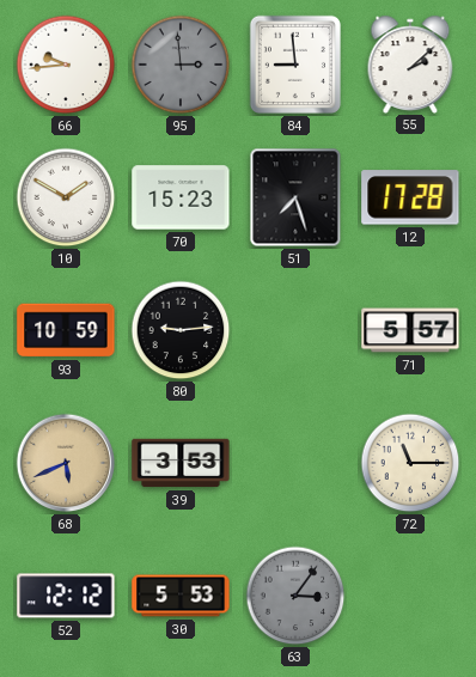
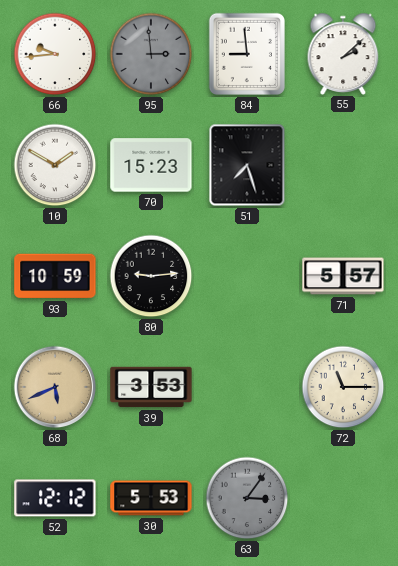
12: 17:28 -> none (410, 197)
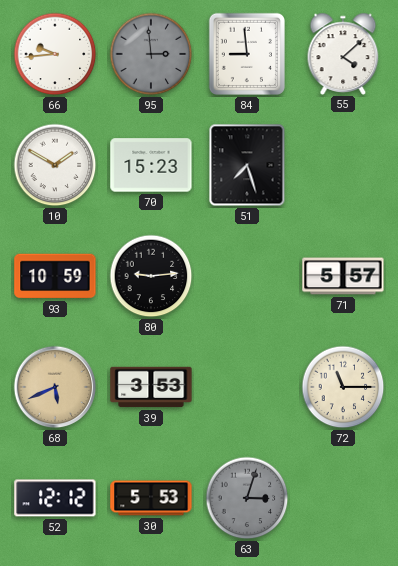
55: 2:08 -> 4:08 (343, 53)
63: 3:06 -> 3:03 (247, 498)
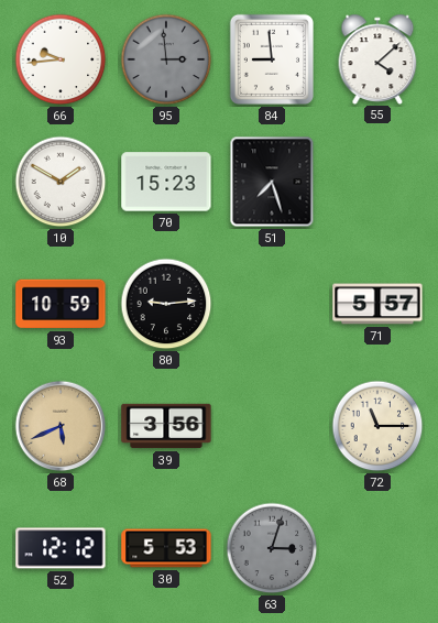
39: 3:53 -> 3:56 (166, 426)
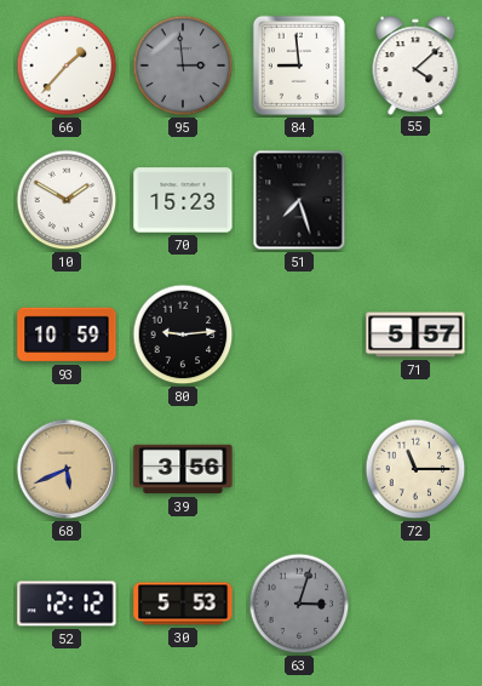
66: 9:44 -> 1:37 (67, 65)
